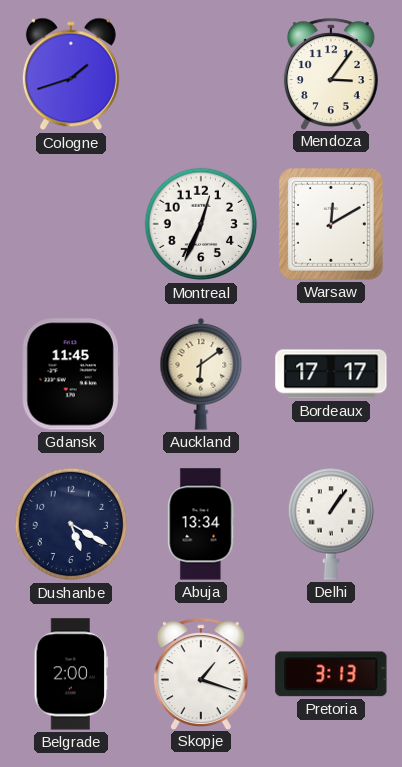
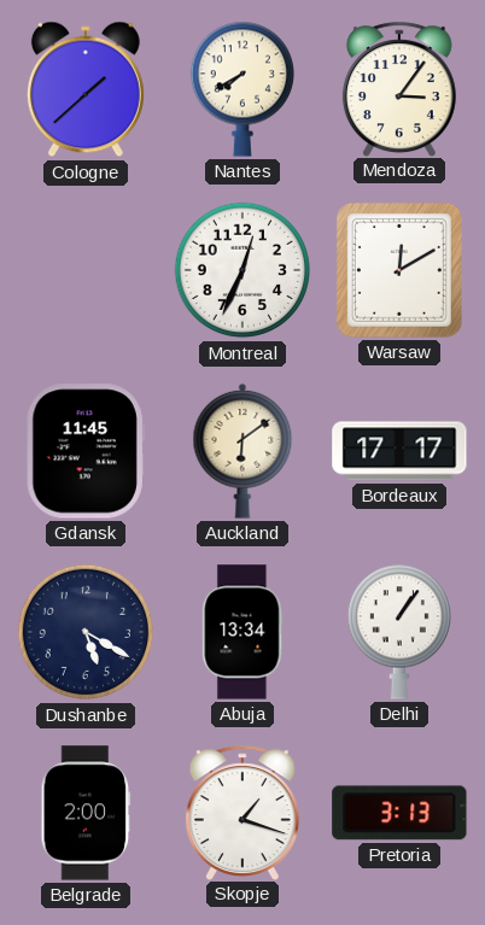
Cologne: 1:42 -> 1:38 (86, 89)
Nantes: none -> 7:40 (241, 89)
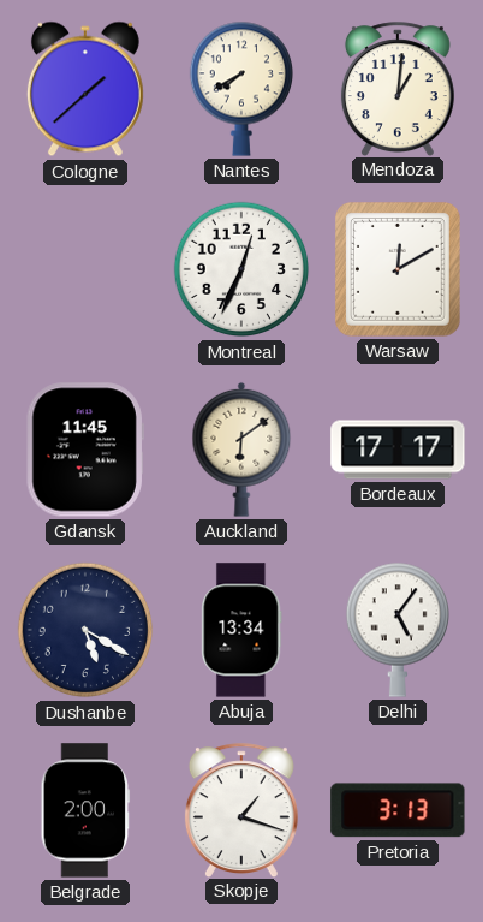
Mendoza: 3:06 -> 1:01 (398, 89)
Delhi: 1:06 -> 5:06 (396, 630)
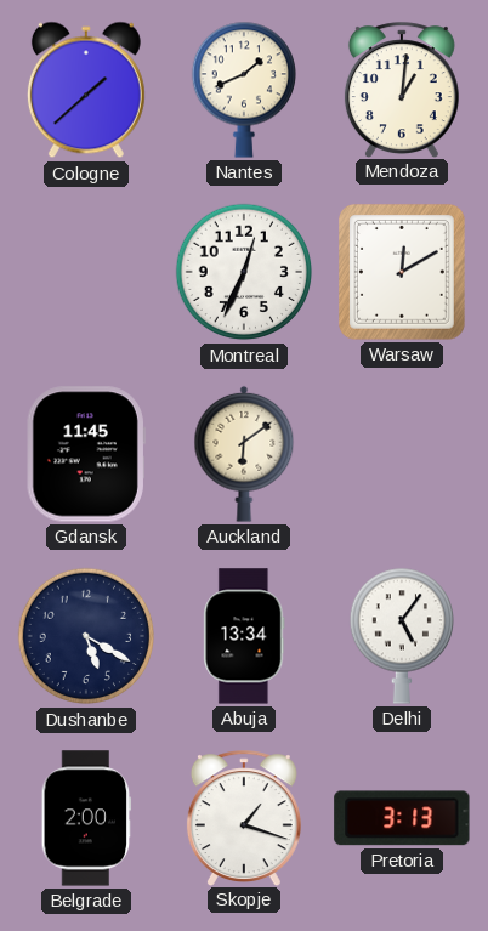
Nantes: 7:40 -> 1:41 (243, 90)
Bordeaux: 17:17 -> none (398, 450)
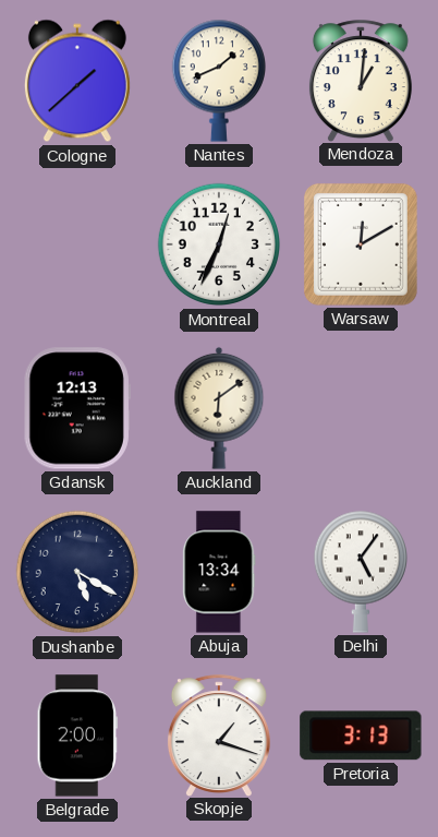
Gdansk: 11:45 -> 12:13 (77, 408)
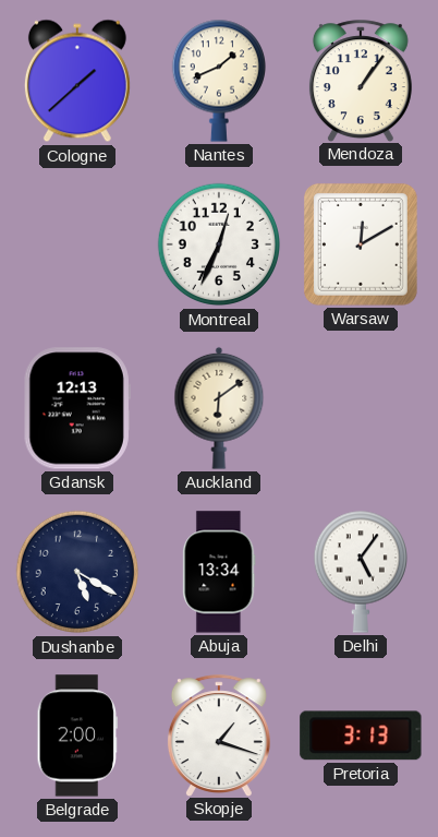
Mendoza: 1:01 -> 1:06 (361, 81)
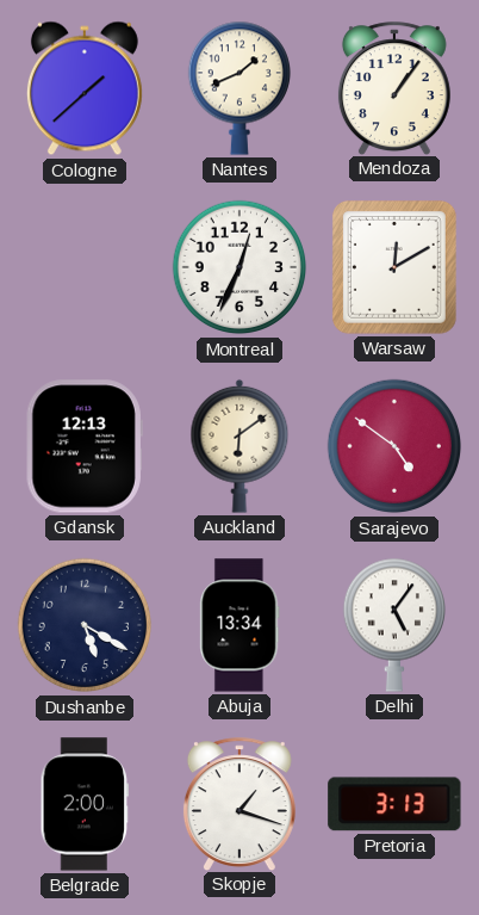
Sarajevo: none -> 4:51 (394, 446)
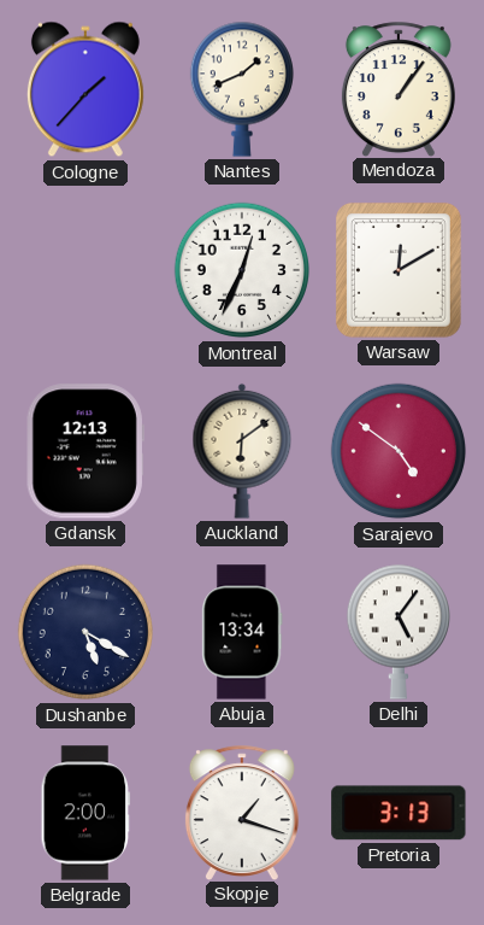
Cologne: 1:38 -> 1:37 (85, 89)
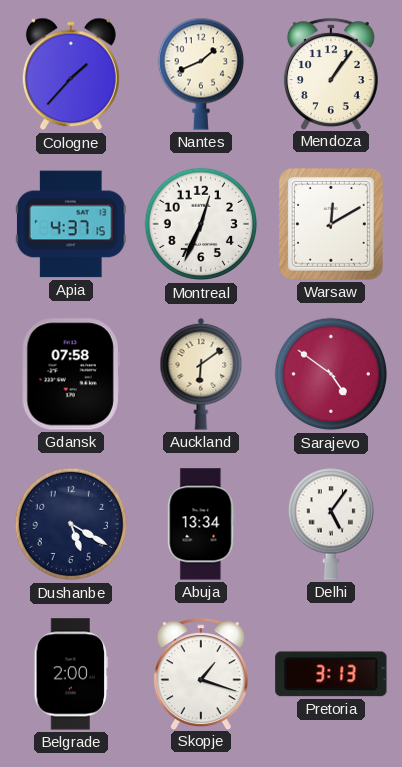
Apia: none -> 4:37 (71, 224)
Gdansk: 12:13 -> 07:58 (71, 374)
